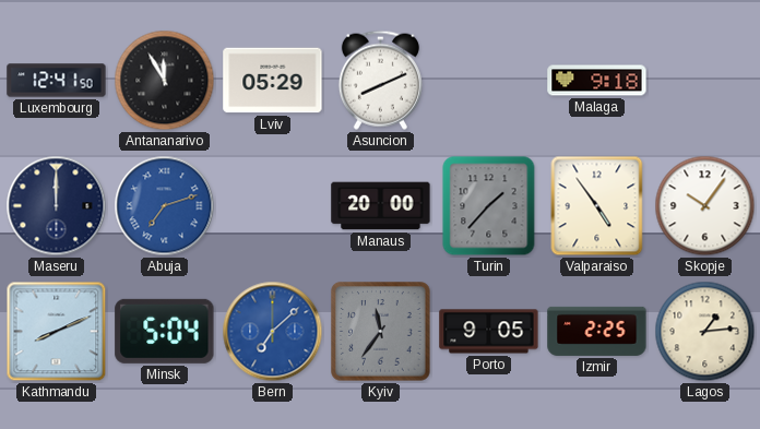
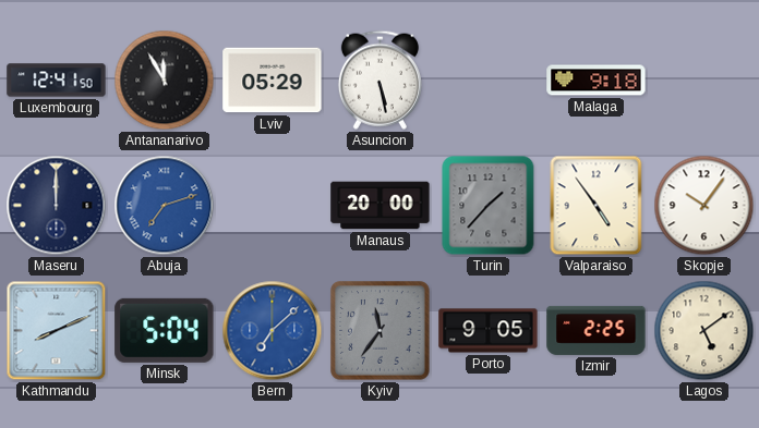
Asuncion: 8:11 -> 5:28 (379, 80)
Lagos: 1:14 -> 5:09 (704, 331)
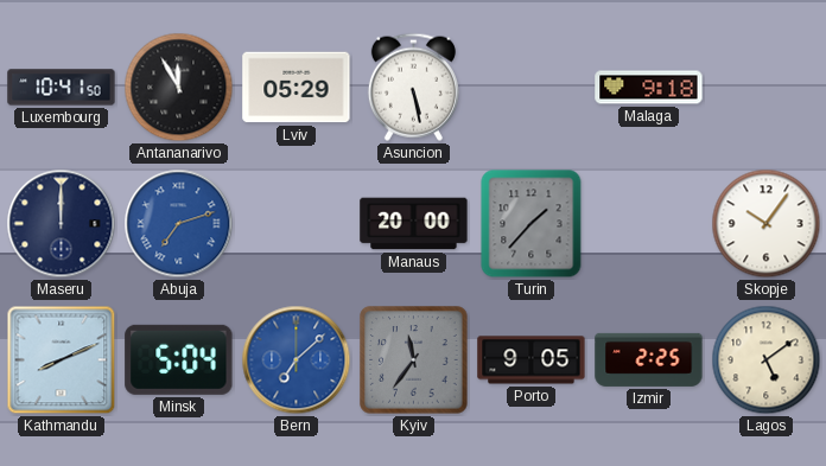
Luxembourg: 12:41 -> 10:41 (62, 88)
Valparaiso: 4:54 -> none (597, 206)
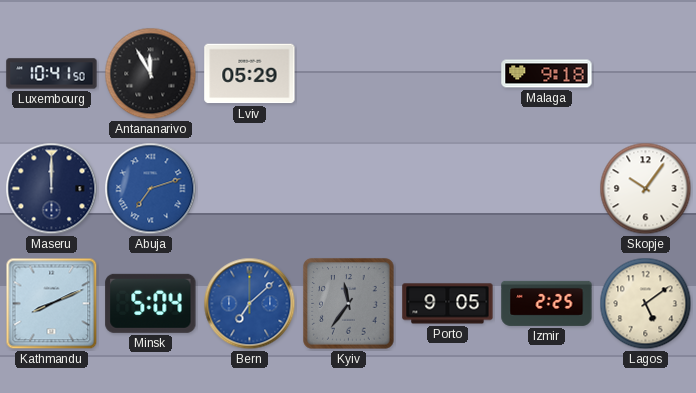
Asuncion: 5:28 -> none (413, 87)
Manaus: 20:00 -> none (414, 224)
Turin: 1:37 -> none (532, 224)
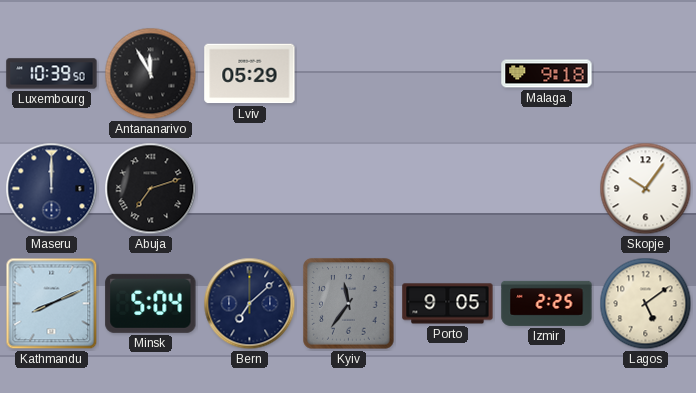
Luxembourg: 10:41 -> 10:39 (52, 74)
Abuja dial: blue -> black (151, 189)
Bern dial: blue -> navy (250, 304)
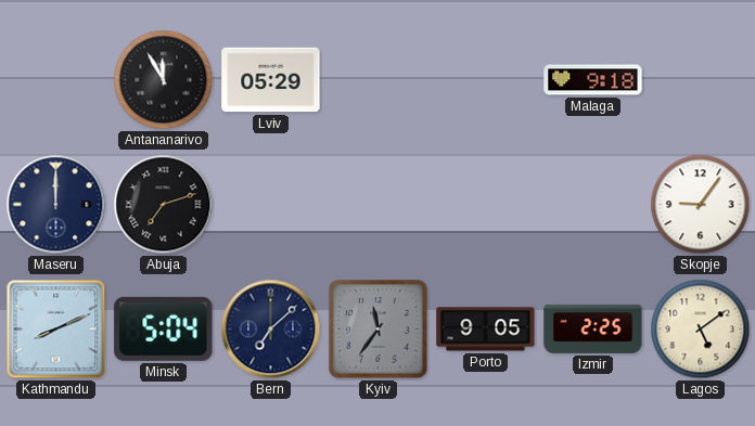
Luxembourg: 10:39 -> none (52, 74)
Skopje: 10:06 -> 9:06 (701, 205)
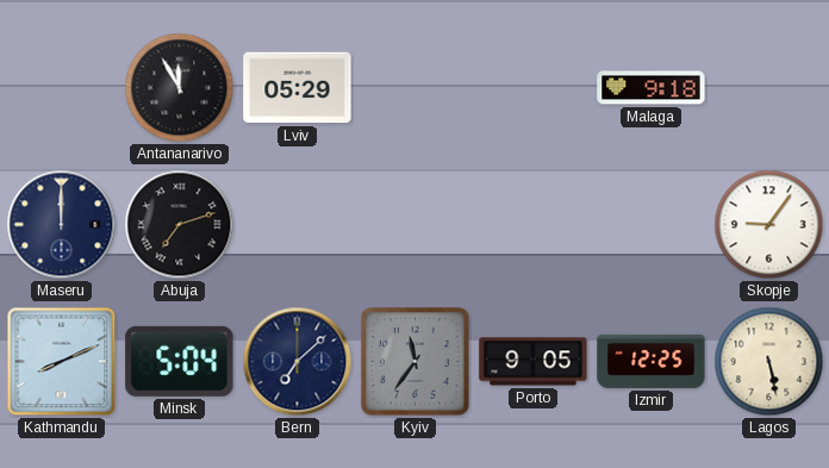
Izmir: 2:25 -> 12:25 (652, 361)
Lagos: 5:09 -> 5:28 (769, 362)
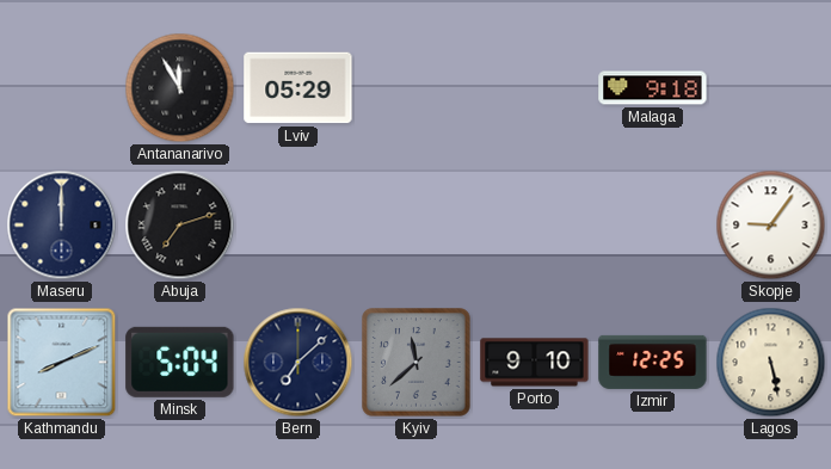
Kyiv: 11:36 -> 11:38 (417, 363)
Porto: 9:05 -> 9:10 (535, 363)
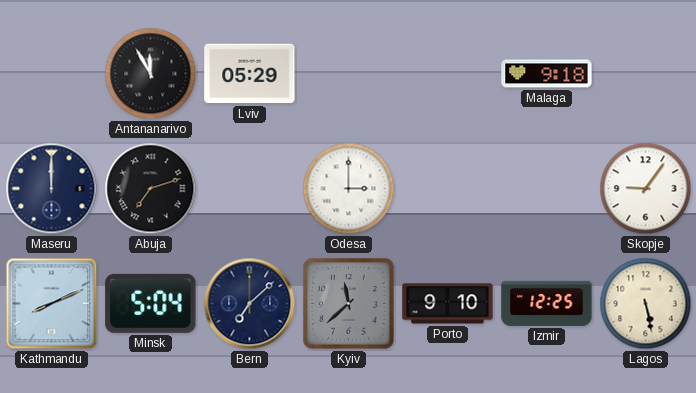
Odesa: none -> 3:00 (349, 189)
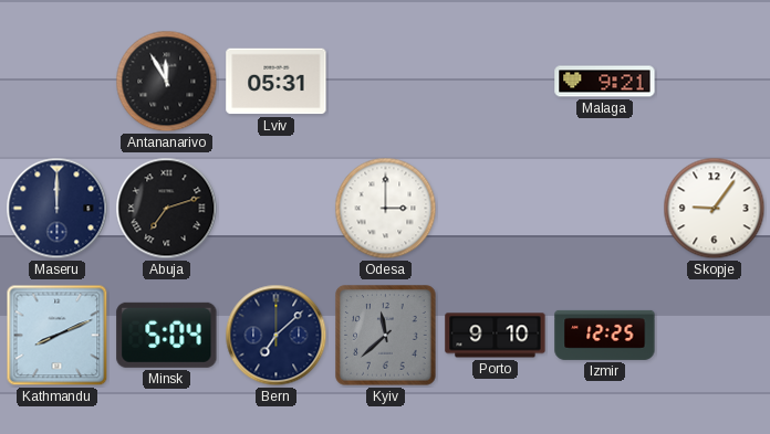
Lviv: 05:29 -> 05:31 (277, 82)
Malaga: 9:18 -> 9:21 (605, 82)
Lagos: 5:28 -> none (646, 304)
